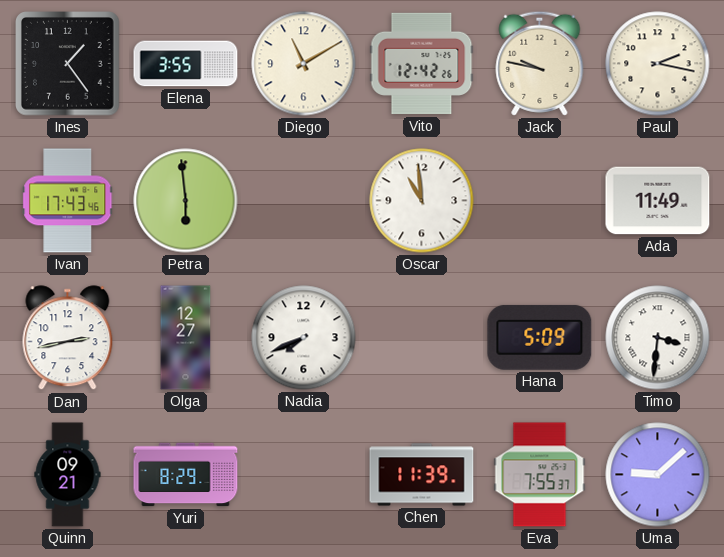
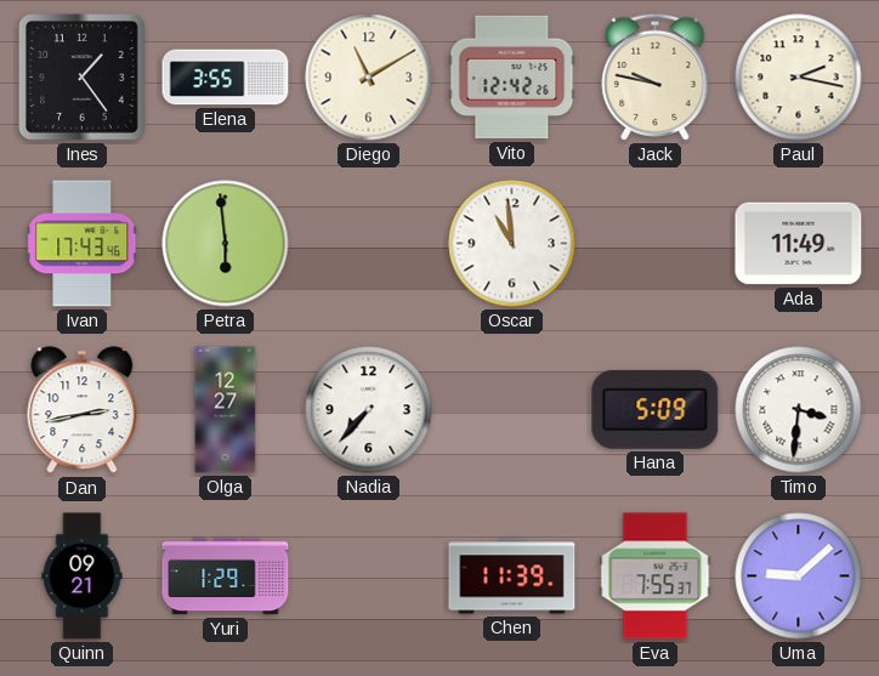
Nadia: 7:41 -> 7:37 (369, 410)
Yuri: 8:29 -> 1:29 (226, 576)
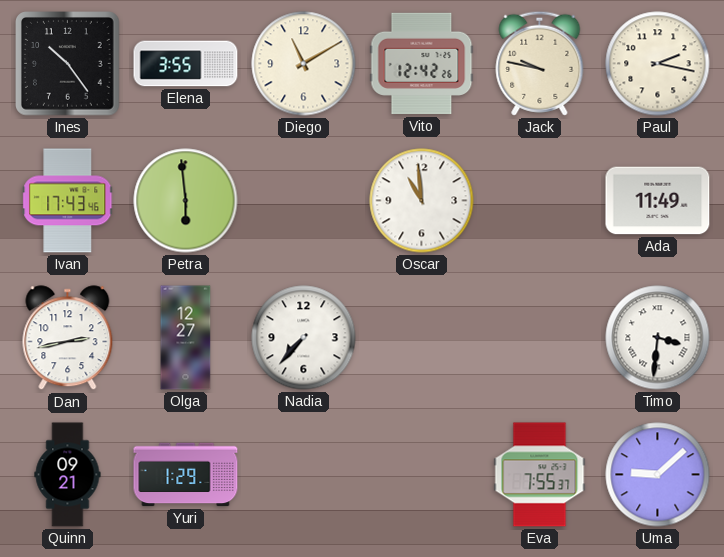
Ines: 1:24 -> 10:24 (68, 64)
Hana: 5:09 -> none (656, 409)
Chen: 11:39 -> none (512, 576)
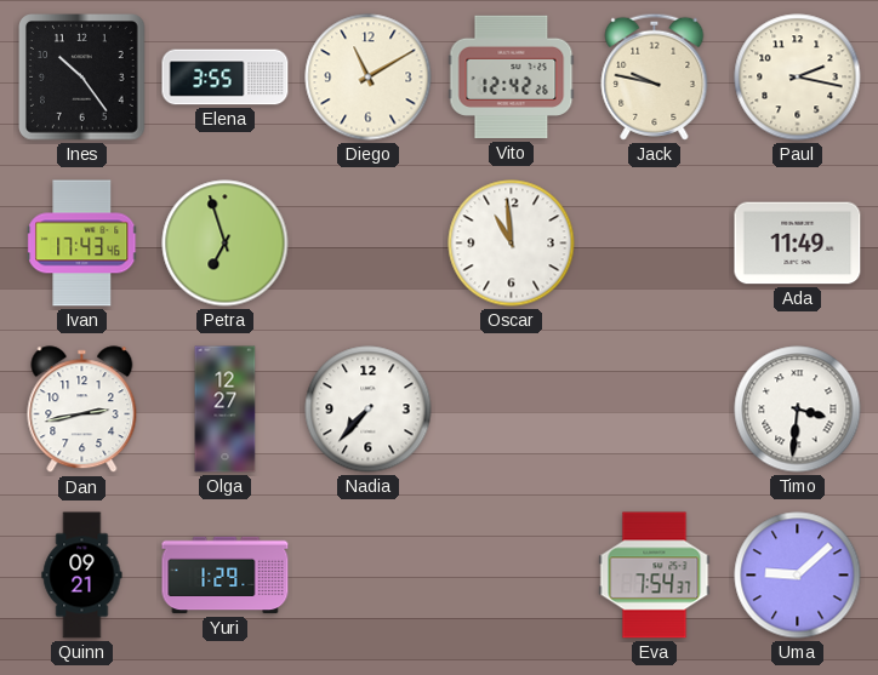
Petra: 5:59 -> 6:57 (226, 244)
Eva: 7:55 -> 7:54 (655, 576)
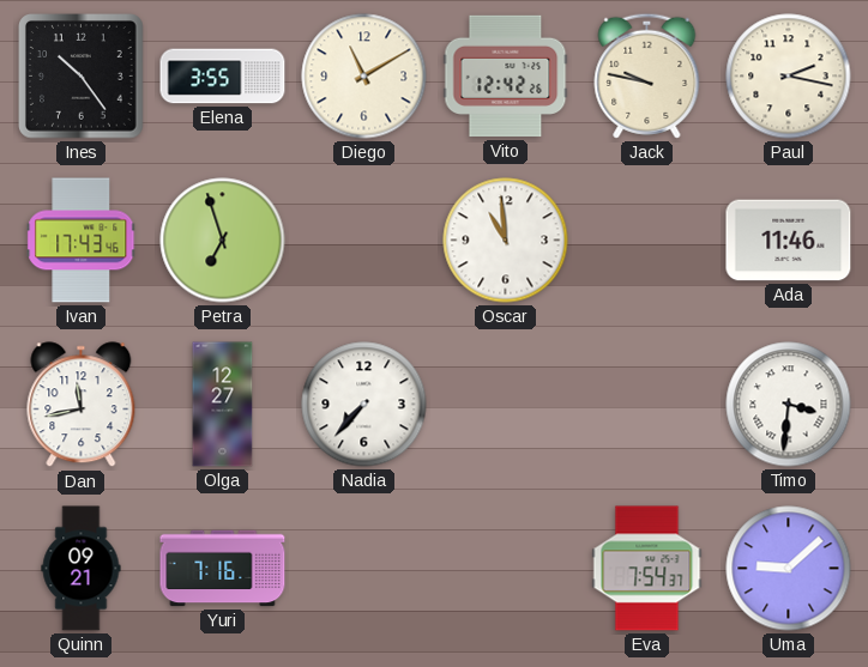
Ada: 11:49 -> 11:46 (789, 241)
Dan: 2:43 -> 11:43 (82, 405)
Yuri: 1:29 -> 7:16 (223, 569)
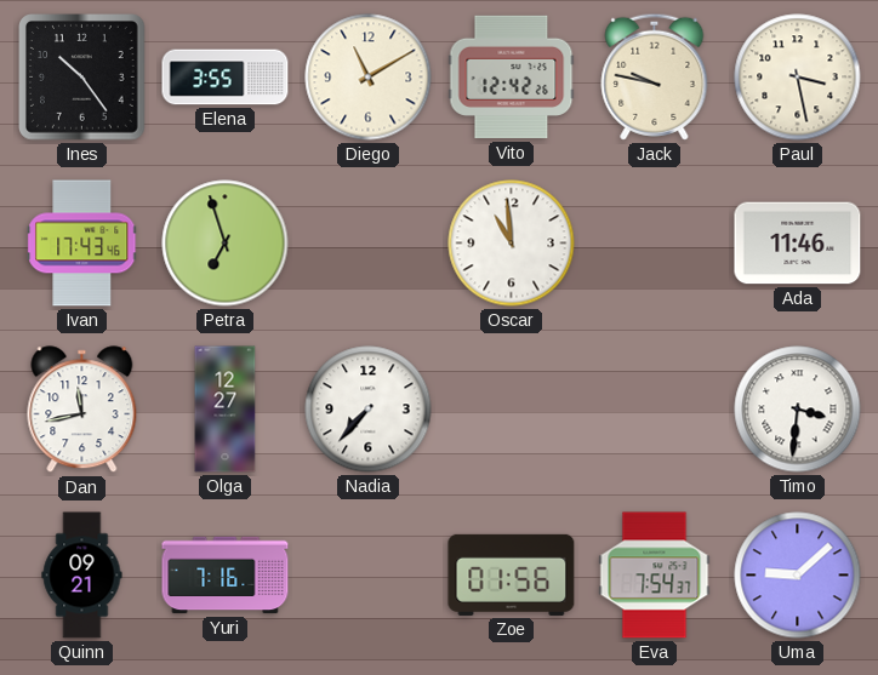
Paul: 2:17 -> 3:28 (798, 78)
Zoe: none -> 01:56 (512, 574)
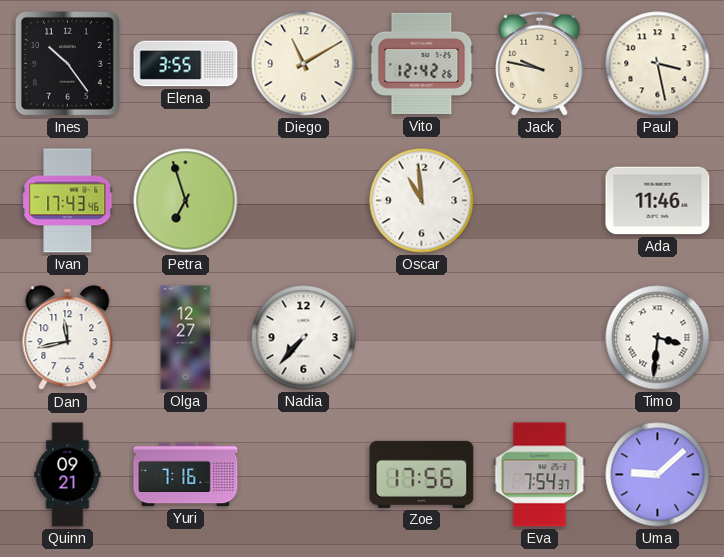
Zoe: 01:56 -> 17:56 (422, 474)
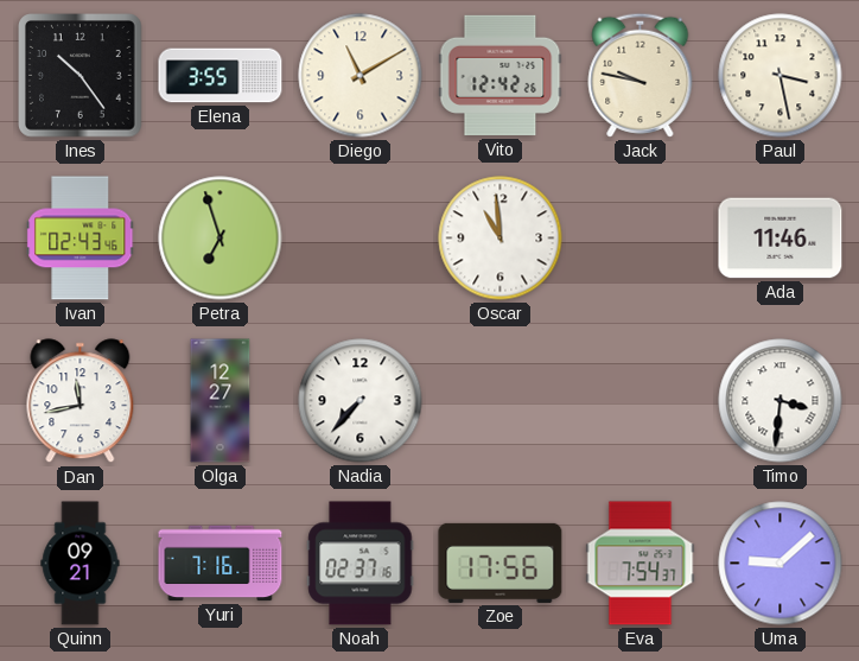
Ivan: 17:43 -> 02:43 (81, 239)
Noah: none -> 02:37 (361, 564)
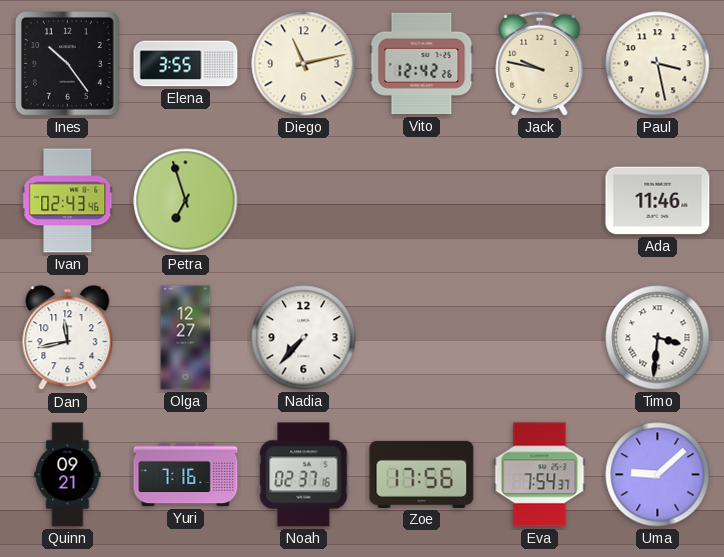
Diego: 11:10 -> 11:13 (304, 64)
Oscar: 10:59 -> none (501, 239)
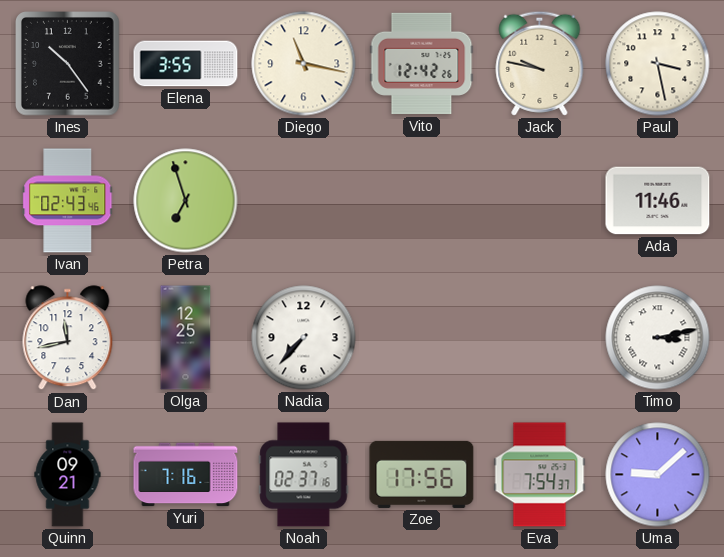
Diego: 11:13 -> 11:17 (304, 64)
Olga: 12:27 -> 12:25 (186, 338)
Timo: 3:31 -> 3:13 (658, 338)
